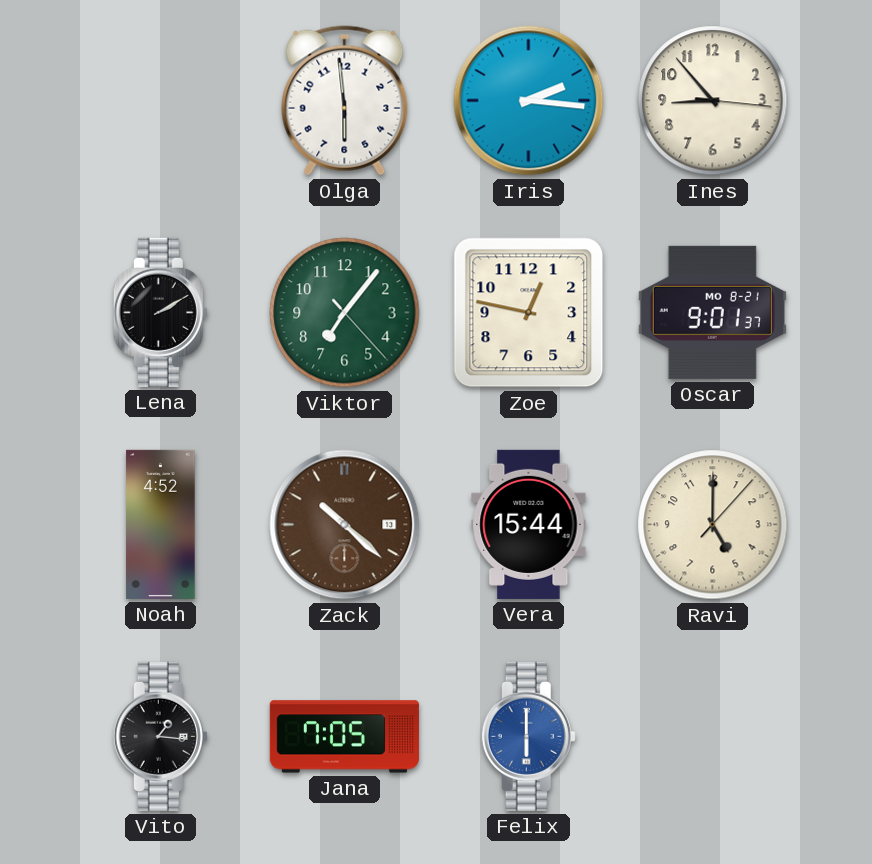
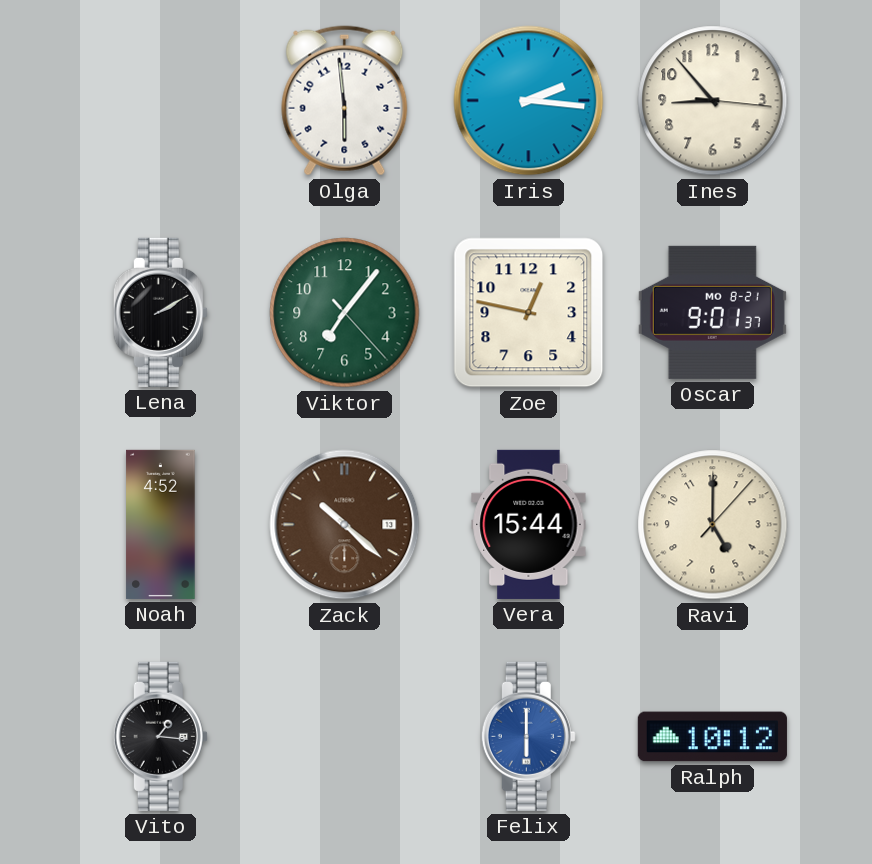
Jana: 7:05 -> none (344, 737)
Ralph: none -> 10:12 (712, 737)
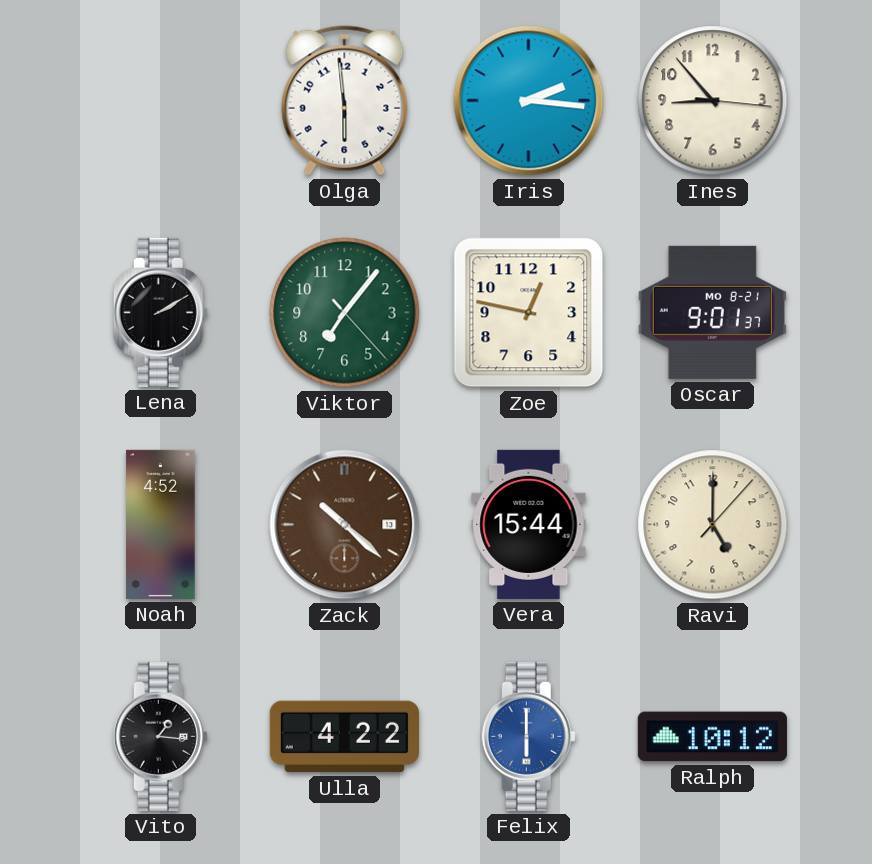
Ulla: none -> 4:22 (344, 737)
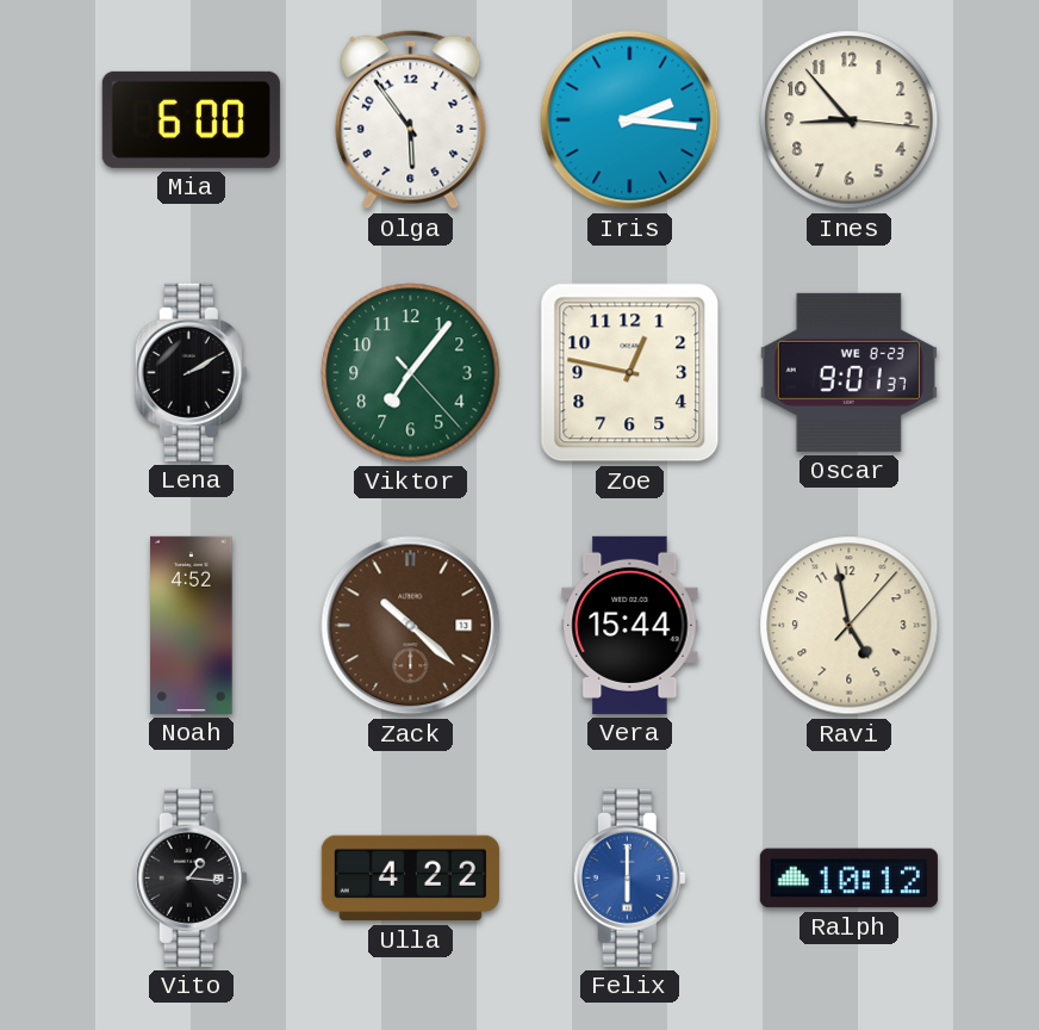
Mia: none -> 6:00 (191, 119)
Olga: 5:59 -> 5:54 (411, 120)
Oscar date: MO 8-21 -> WE 8-23 (848, 372)
Ravi: 5:00 -> 4:58 (850, 626)
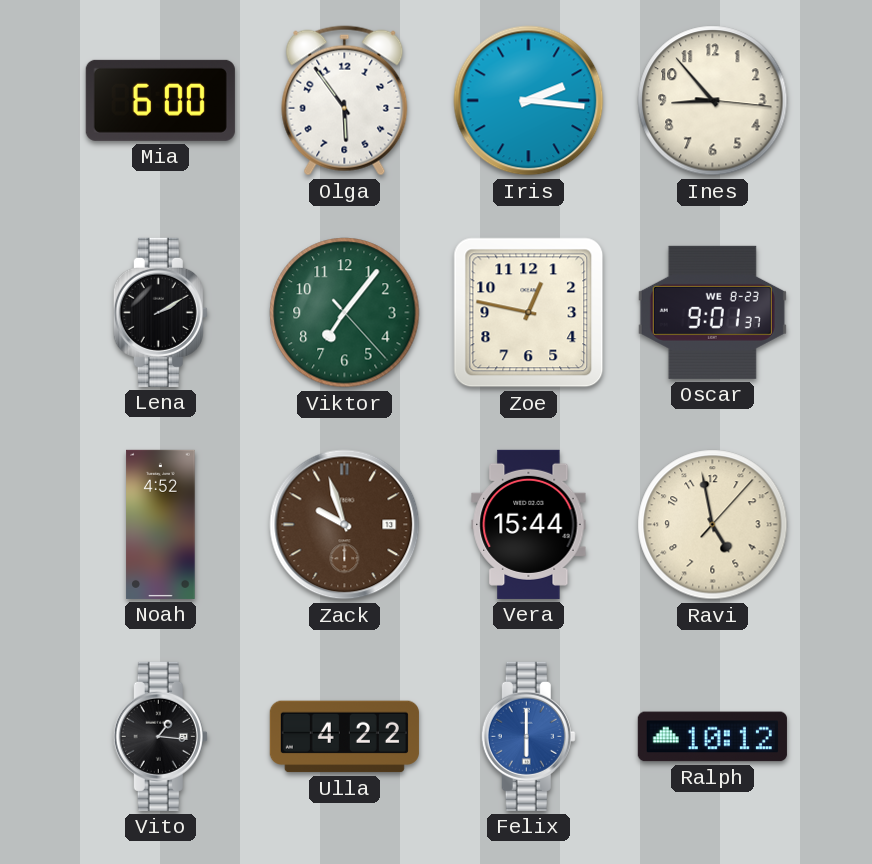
Zack: 10:22 -> 9:57 (345, 525)
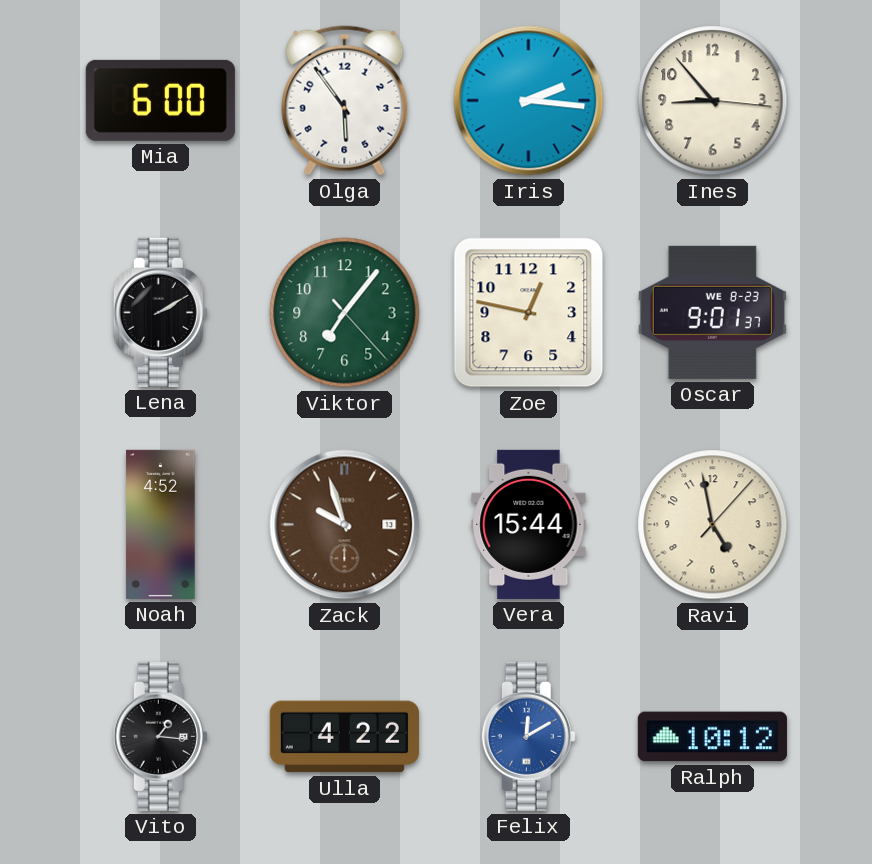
Felix: 6:00 -> 12:10 (528, 736)
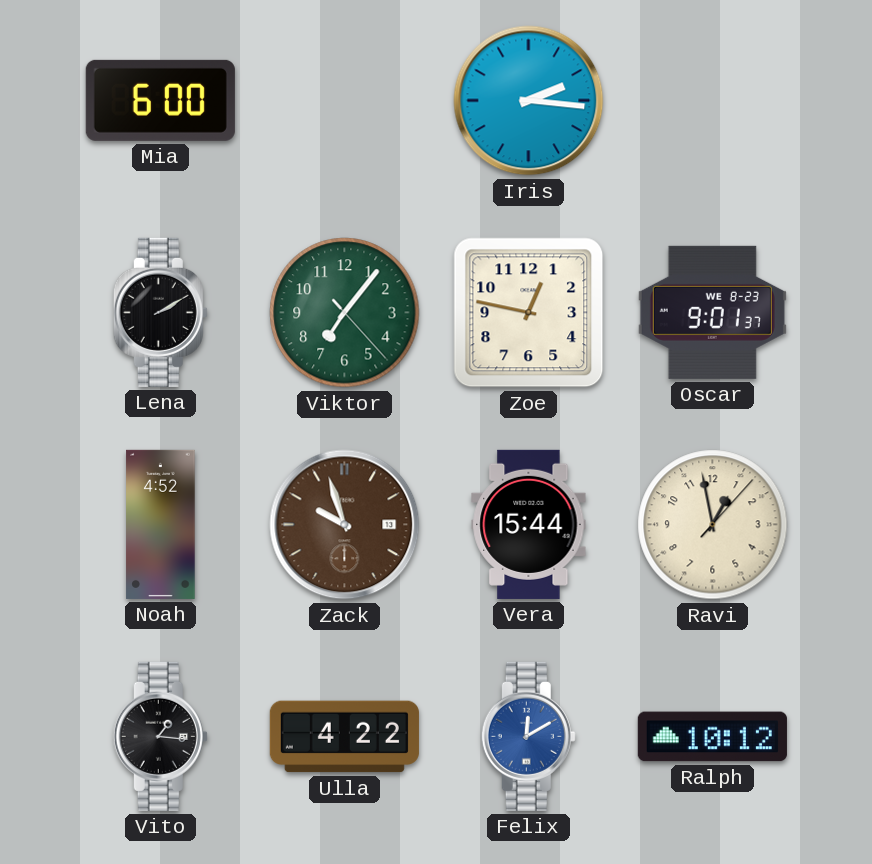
Olga: 5:54 -> none (345, 101)
Ines: 8:53 -> none (713, 101)
Ravi: 4:58 -> 12:58 (713, 525)
